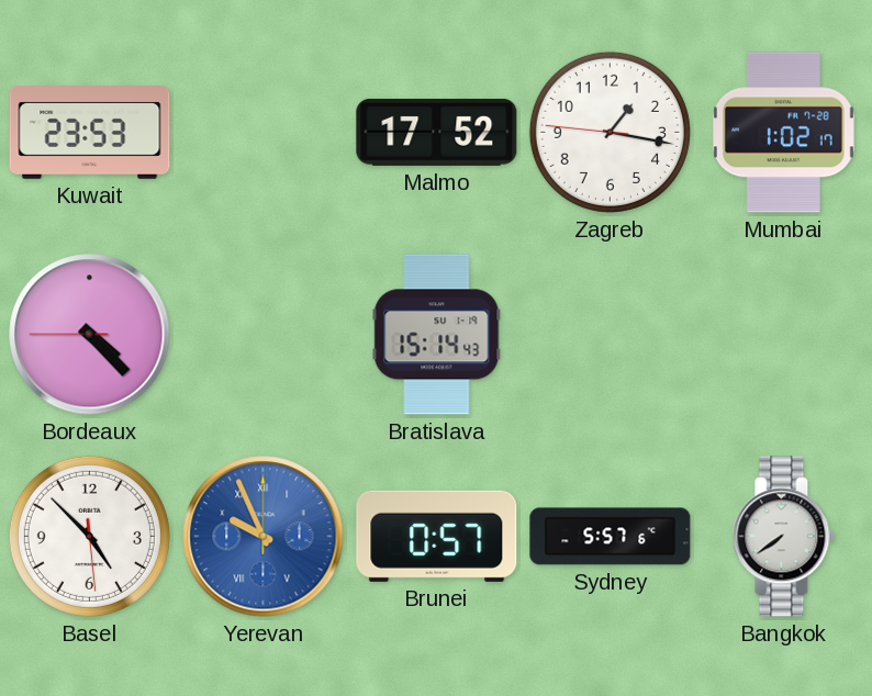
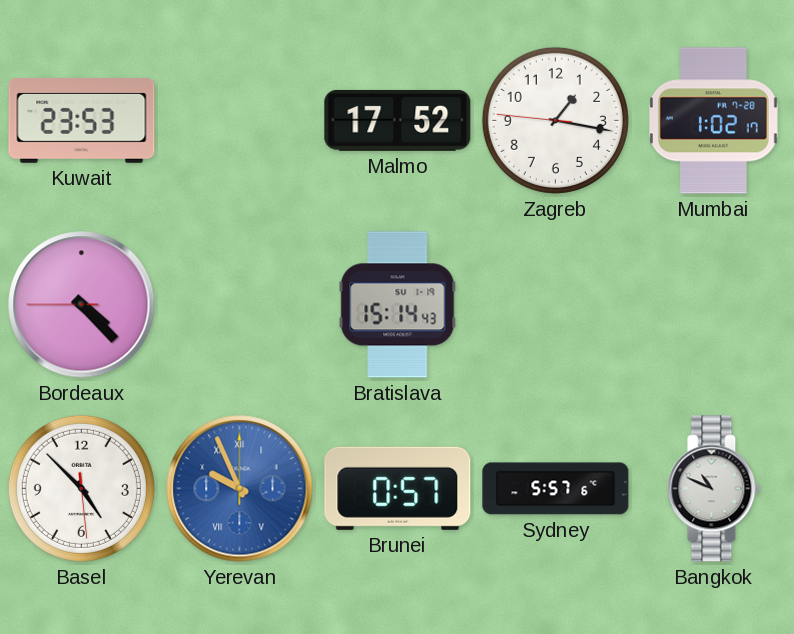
Bangkok: 7:39 -> 10:49 (714, 489)
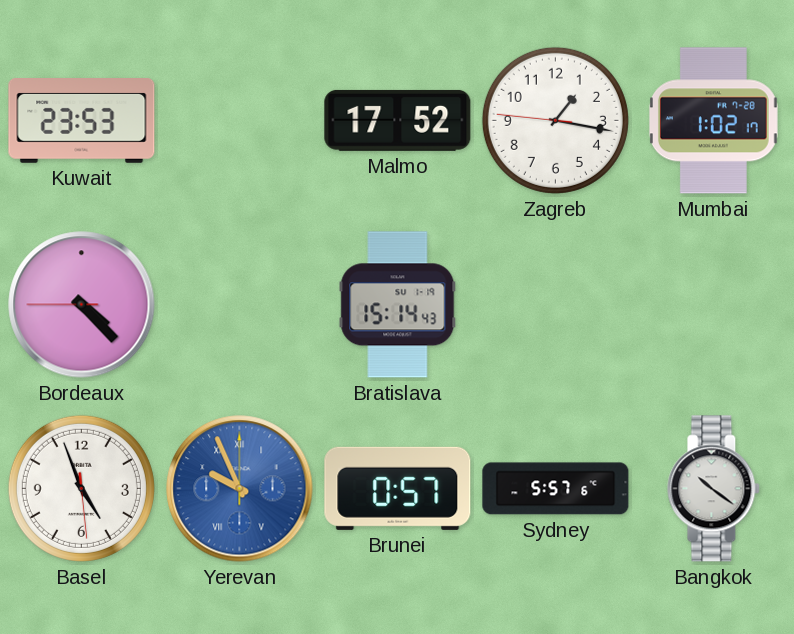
Basel: 4:52 -> 4:56 (81, 488)
Bangkok: 10:49 -> 10:21 (714, 489)
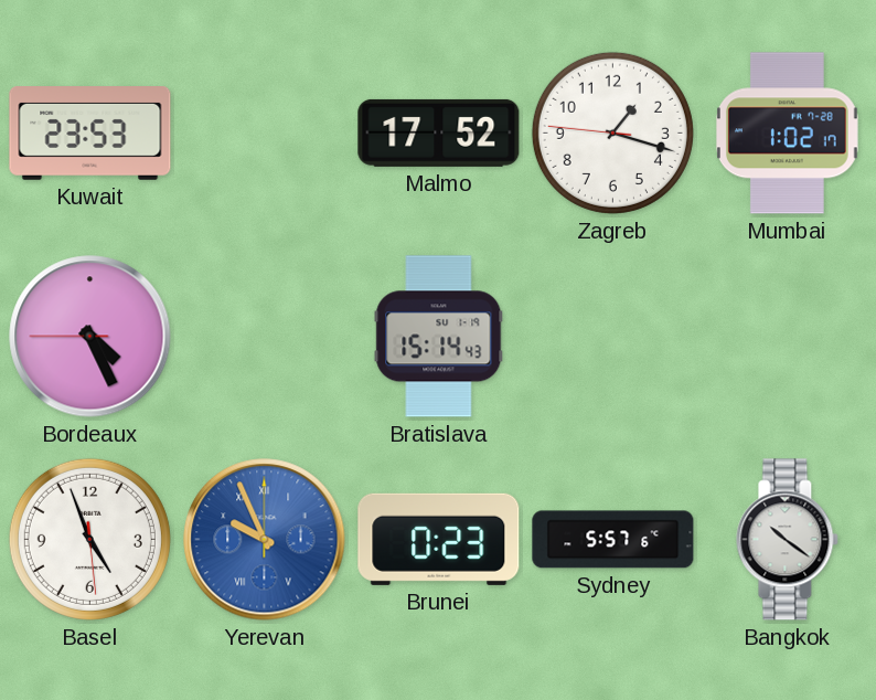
Zagreb: 1:16 -> 1:17 (612, 132)
Bordeaux: 4:22 -> 4:25 (90, 337)
Brunei: 0:57 -> 0:23 (439, 539)
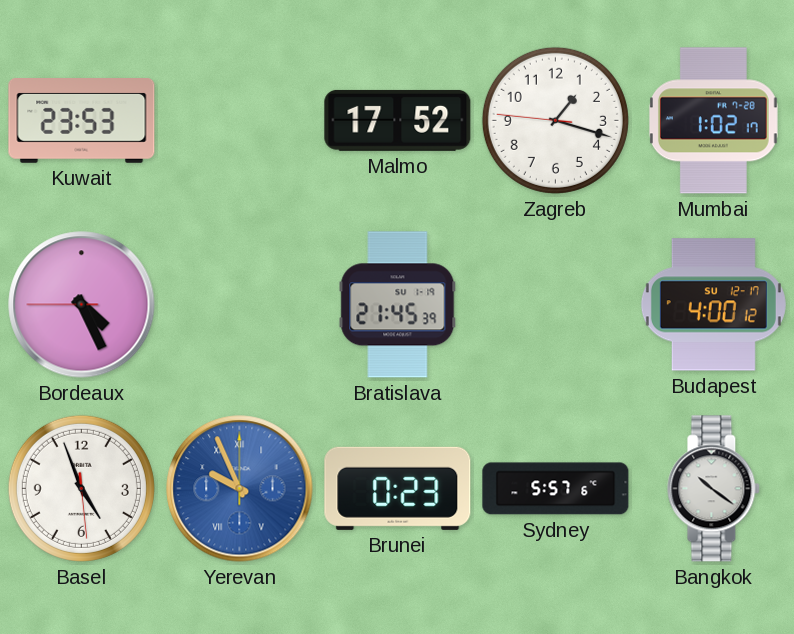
Bratislava: 15:14 -> 21:45 (398, 305)
Budapest: none -> 4:00 (713, 305)
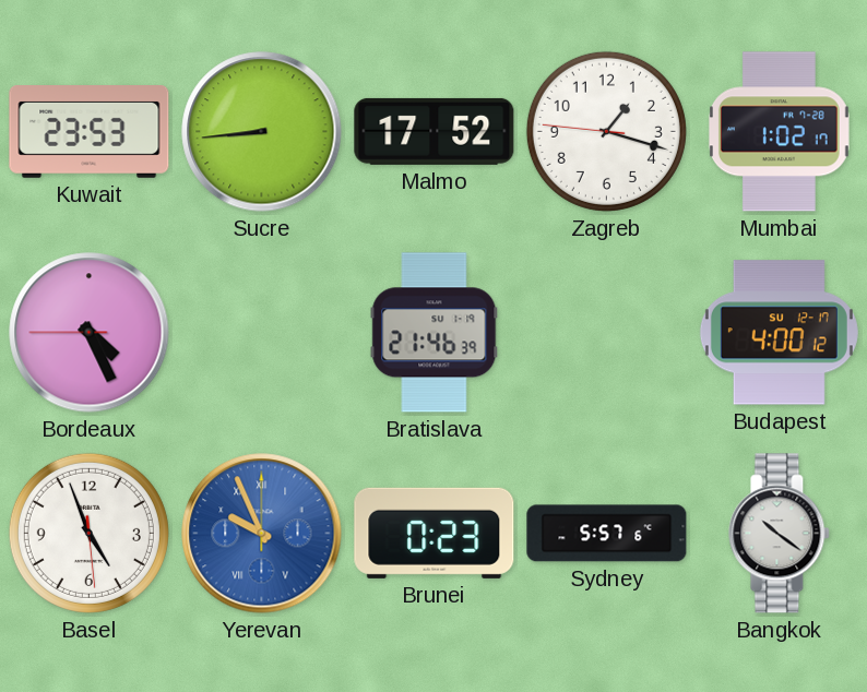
Sucre: none -> 8:44 (262, 132)
Bratislava: 21:45 -> 21:46 (435, 333)
